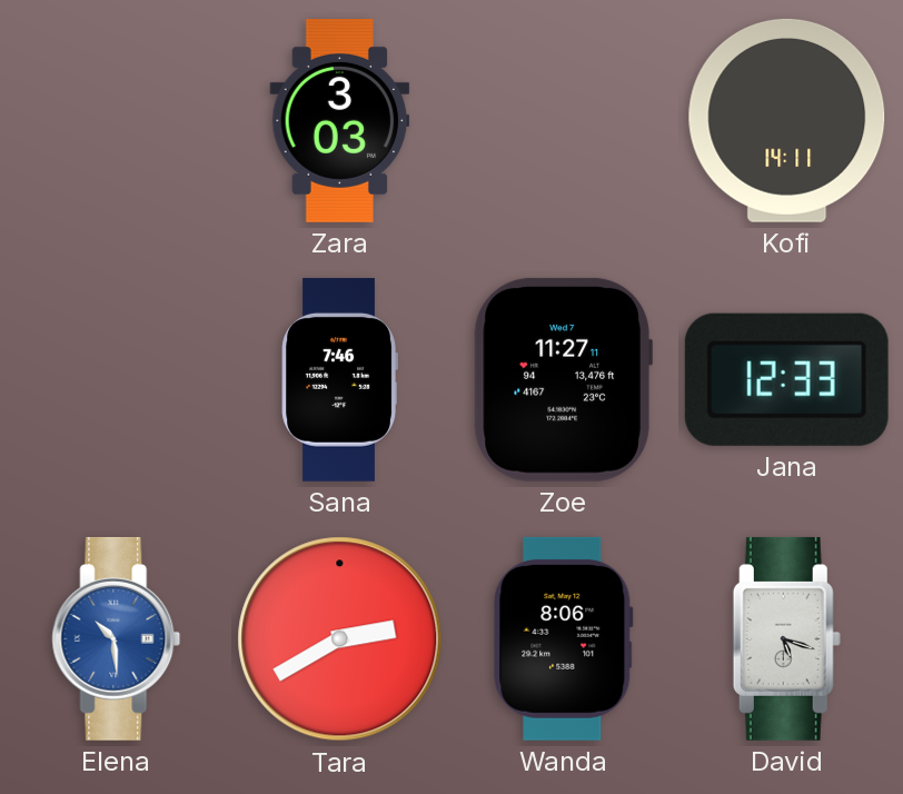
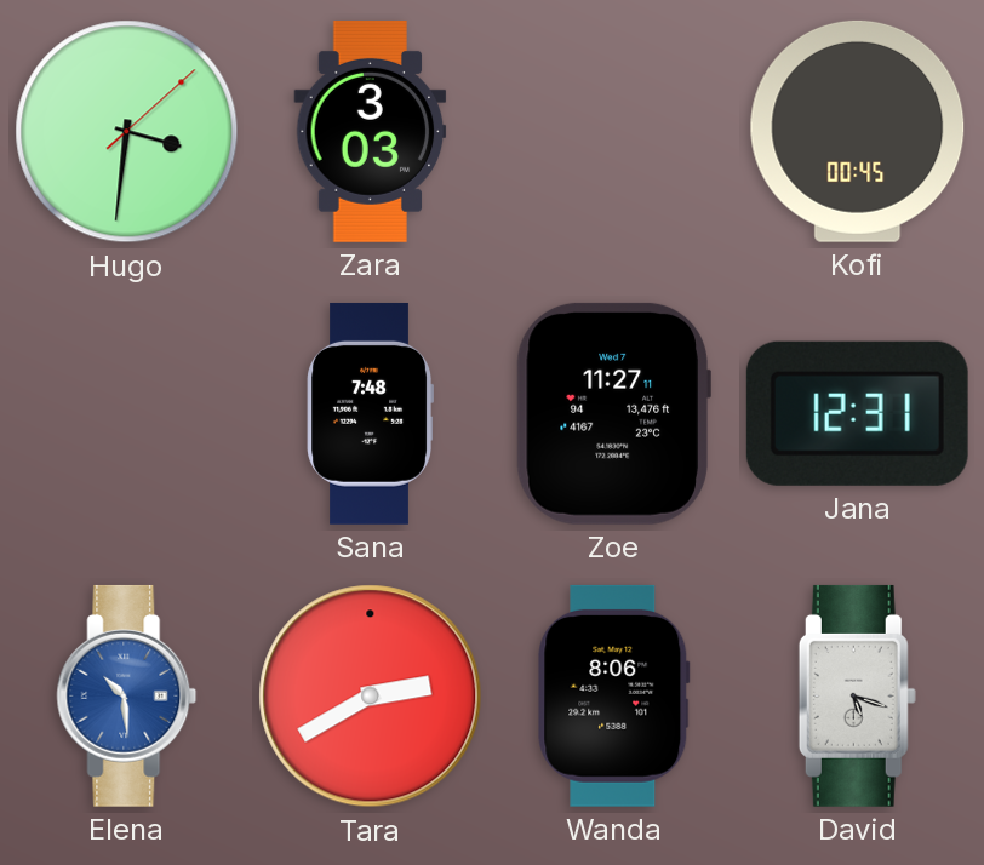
Hugo: none -> 3:31 (127, 132)
Kofi: 14:11 -> 00:45 (858, 131)
Sana: 7:46 -> 7:48 (370, 413)
Jana: 12:33 -> 12:31 (857, 413)
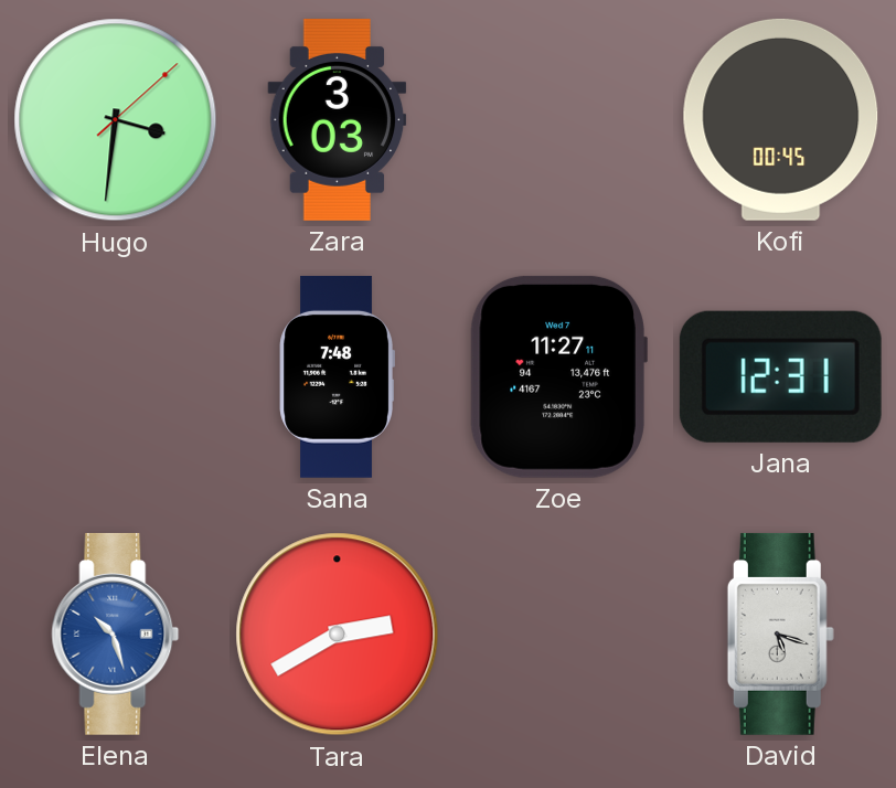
Elena: 10:29 -> 10:27 (116, 633)
Wanda: 8:06 -> none (614, 695)
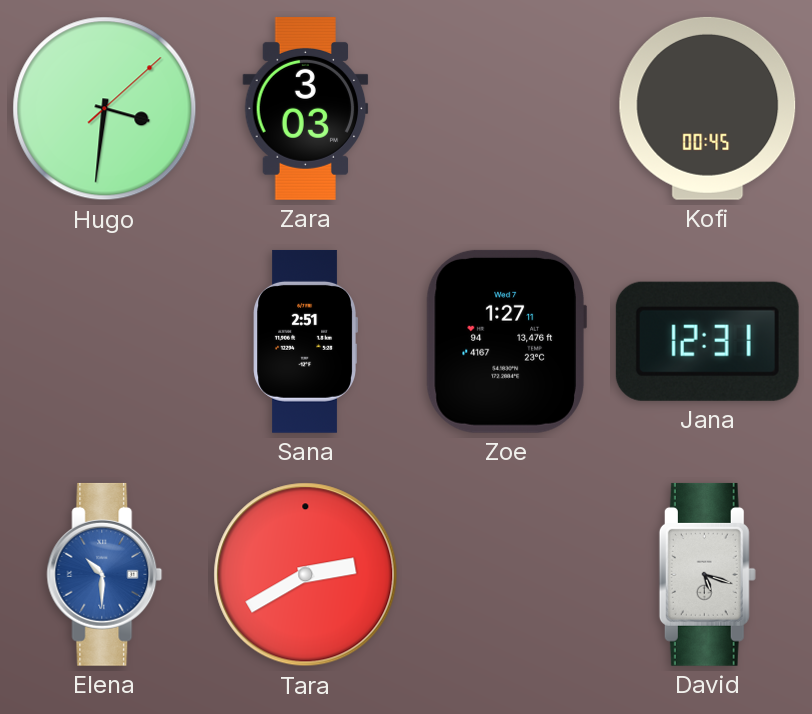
Sana: 7:48 -> 2:51 (305, 341)
Zoe: 11:27 -> 1:27 (506, 341)
Elena: 10:27 -> 10:30 (105, 574)
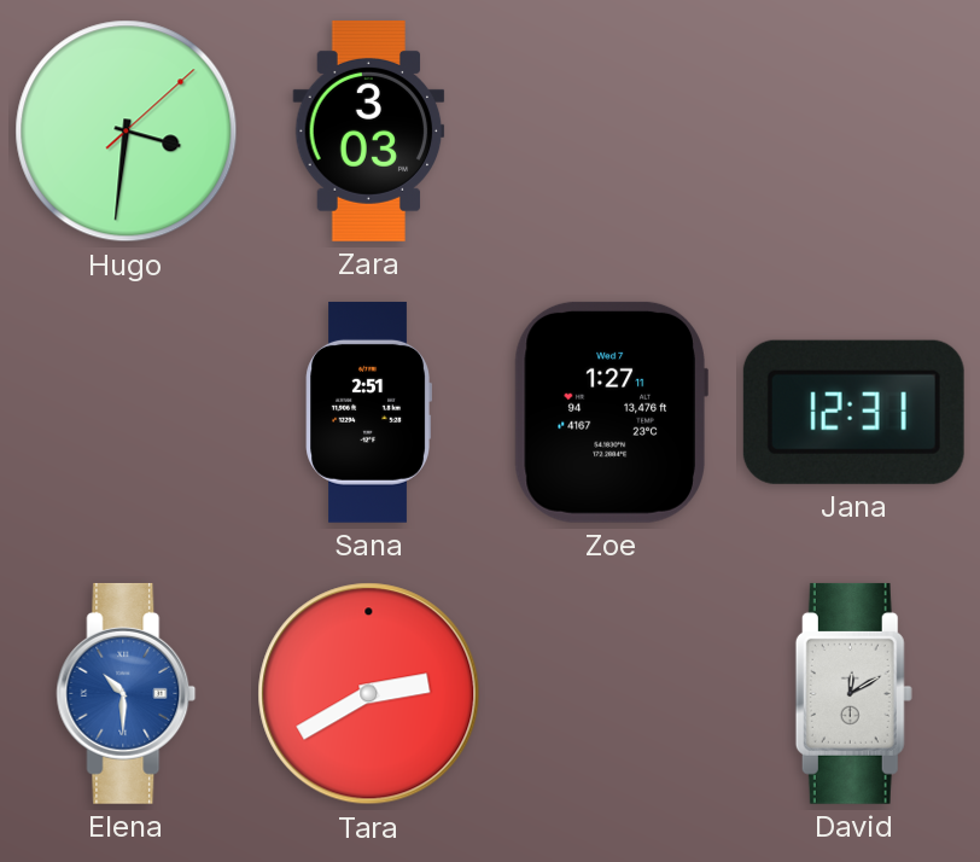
Kofi: 00:45 -> none (708, 108)
David: 5:18 -> 12:10 (853, 693)
